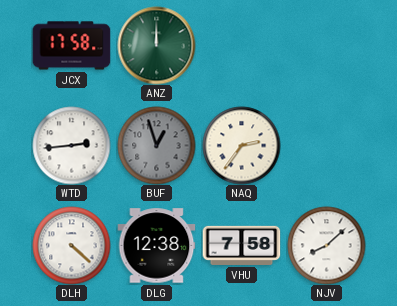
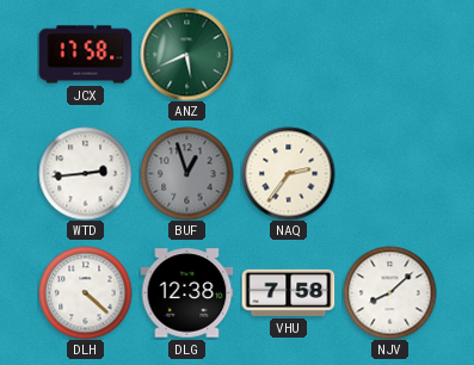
ANZ: 12:00 -> 5:41 (186, 54)
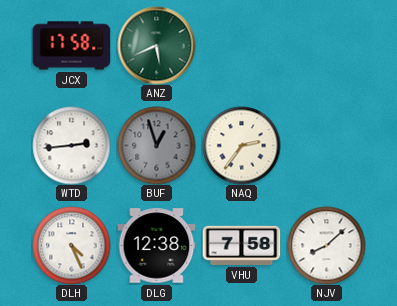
DLH: 4:22 -> 4:26 (71, 245)
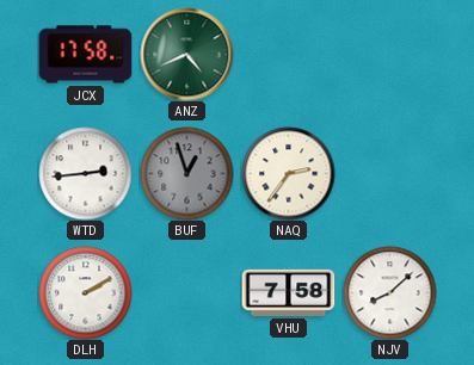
ANZ: 5:41 -> 4:41 (186, 54)
DLH: 4:26 -> 2:10 (85, 292)
DLG: 12:38 -> none (156, 246)
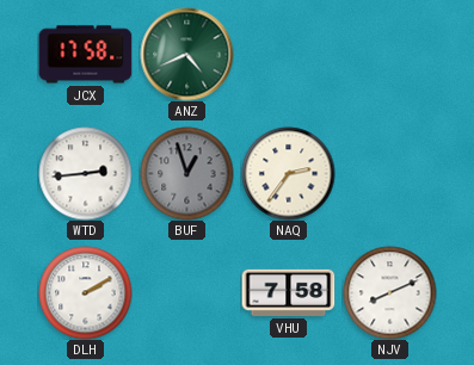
NJV: 8:08 -> 8:11 (389, 292)
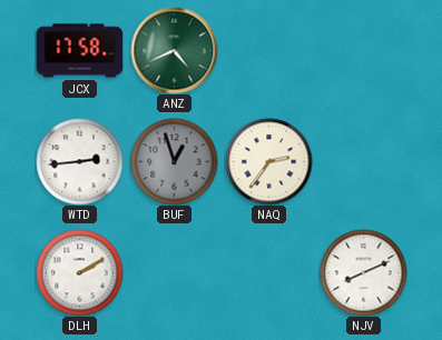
VHU: 7:58 -> none (288, 292)
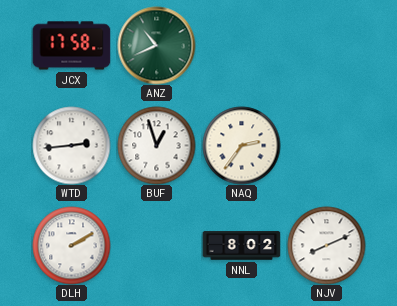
ANZ: 4:41 -> 10:41 (156, 45)
BUF dial: grey -> white (156, 145)
NNL: none -> 8:02 (241, 246)
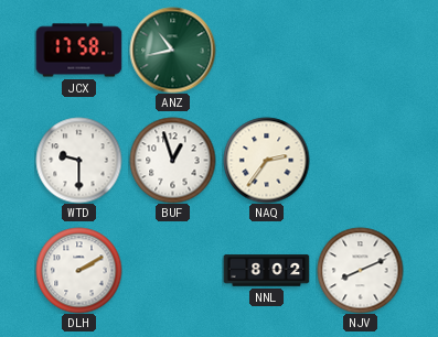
ANZ: 10:41 -> 10:43 (172, 50)
WTD: 2:44 -> 9:30 (78, 160)
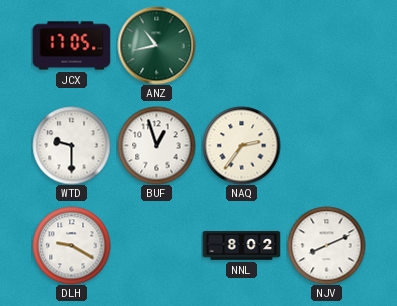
JCX: 17:58 -> 17:05 (71, 46)
DLH: 2:10 -> 9:20 (71, 245)
